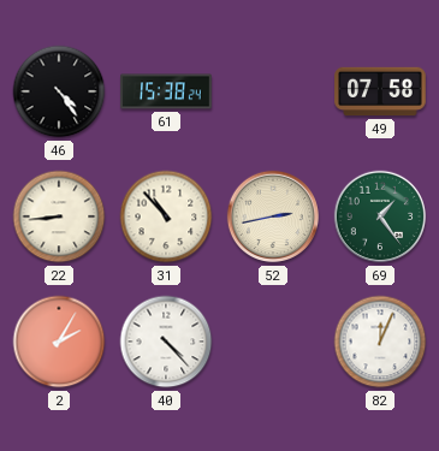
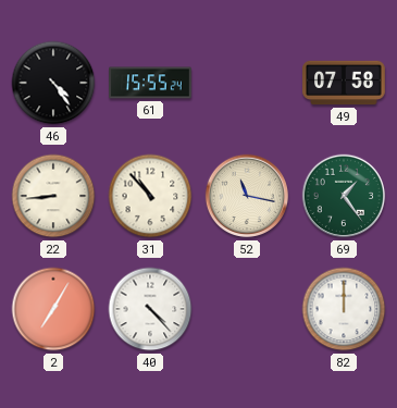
61: 15:38 -> 15:55 (150, 83)
52: 2:43 -> 11:17 (247, 196)
2: 2:05 -> 7:05 (53, 309)
82: 12:04 -> 12:00 (344, 309)
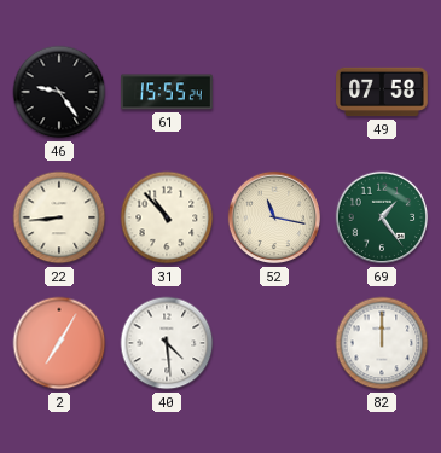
46: 4:24 -> 9:24 (59, 92)
40: 4:23 -> 4:29 (167, 343)
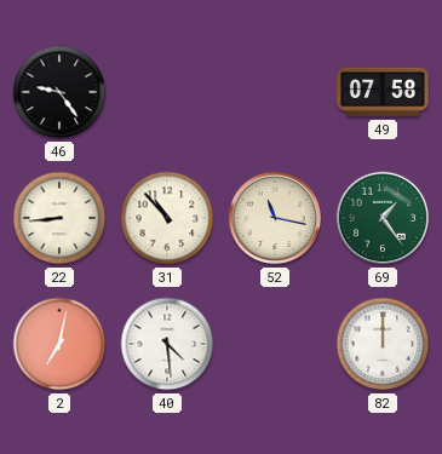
61: 15:55 -> none (167, 92)
2: 7:05 -> 7:02 (59, 344)
